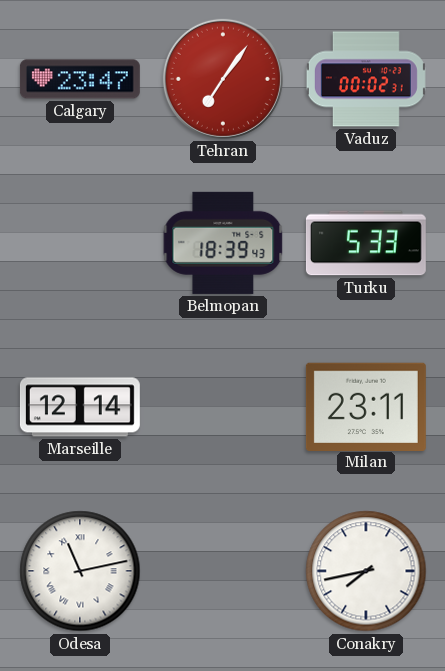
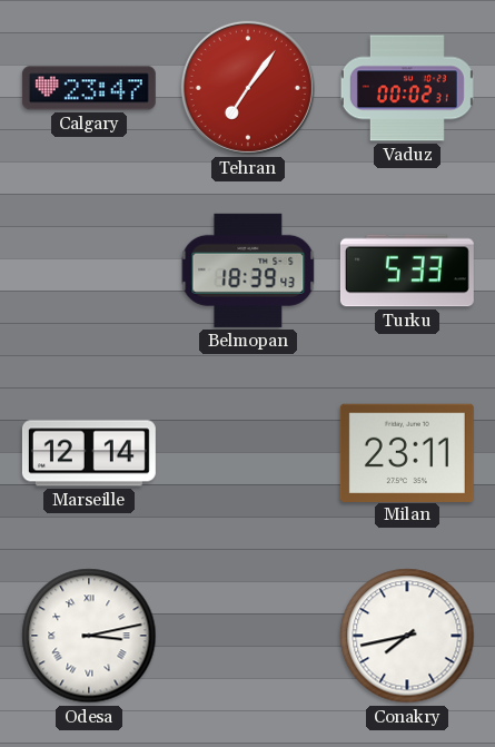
Odesa: 11:13 -> 3:13 (89, 636)
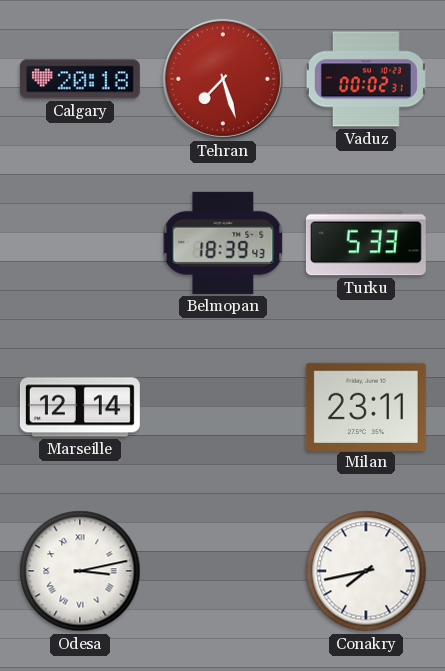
Calgary: 23:47 -> 20:18 (80, 79)
Tehran: 7:06 -> 7:27 (223, 79)
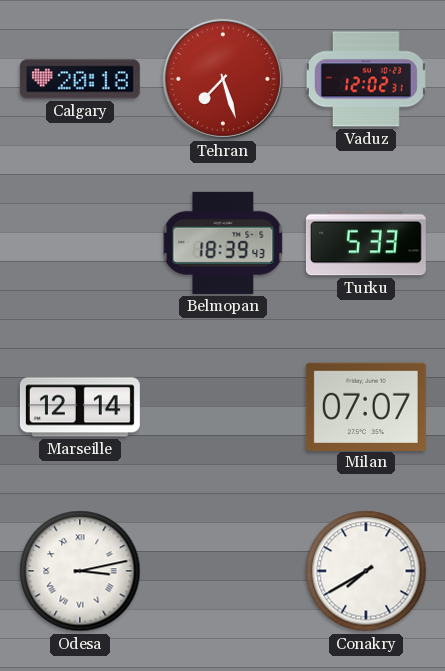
Vaduz: 00:02 -> 12:02 (366, 79)
Milan: 23:11 -> 07:07 (366, 406)
Conakry: 7:43 -> 7:40 (366, 571)
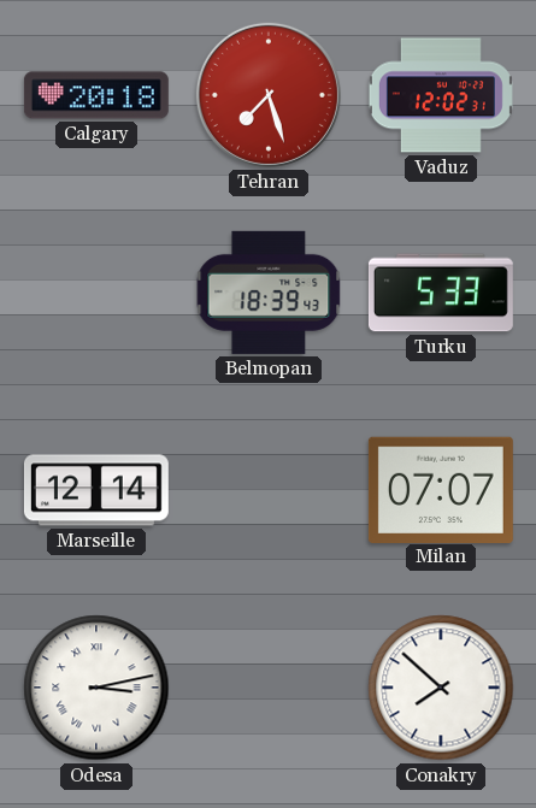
Conakry: 7:40 -> 7:52 (441, 688)
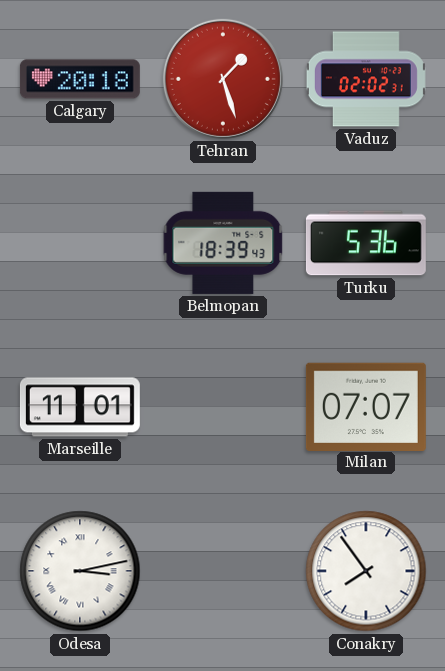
Tehran: 7:27 -> 1:27 (223, 79)
Vaduz: 12:02 -> 02:02 (366, 79)
Turku: 5:33 -> 5:36 (366, 243)
Marseille: 12:14 -> 11:01 (80, 407)
Conakry: 7:52 -> 7:54 (366, 571)
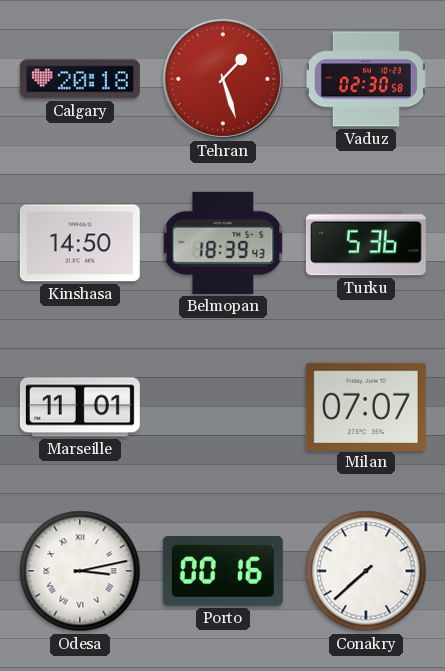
Vaduz: 02:02 -> 02:30 (366, 79)
Kinshasa: none -> 14:50 (80, 243)
Porto: none -> 00:16 (223, 571)
Conakry: 7:54 -> 7:38 (366, 571)
